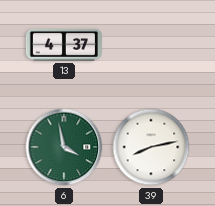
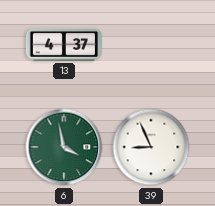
39: 8:13 -> 8:56 (151, 147)
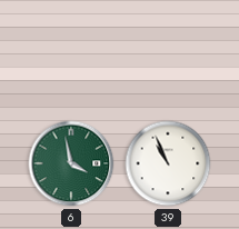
13: 4:37 -> none (64, 45)
39: 8:56 -> 10:56 (168, 163)
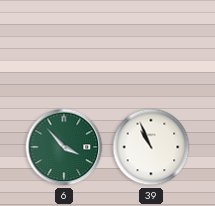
6: 3:58 -> 3:53 (64, 147)
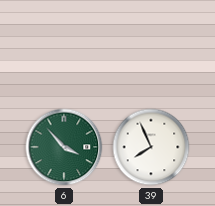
39: 10:56 -> 7:56 (151, 147)
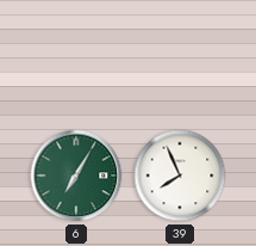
6: 3:53 -> 7:05 (76, 176)
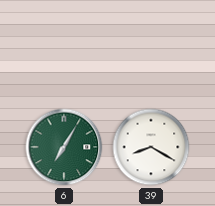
39: 7:56 -> 8:20 (151, 147)
